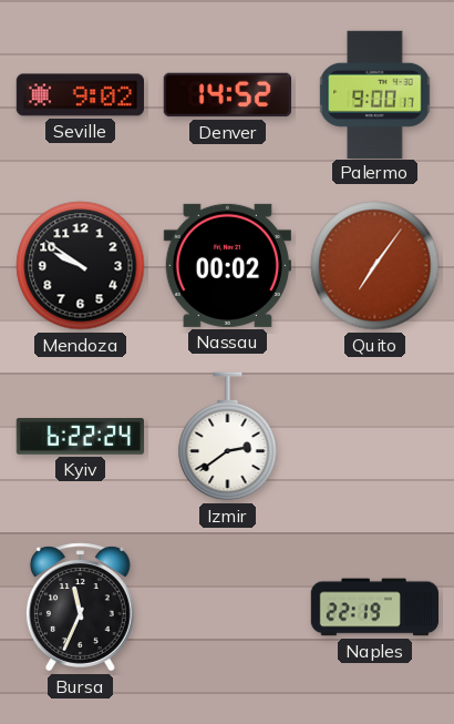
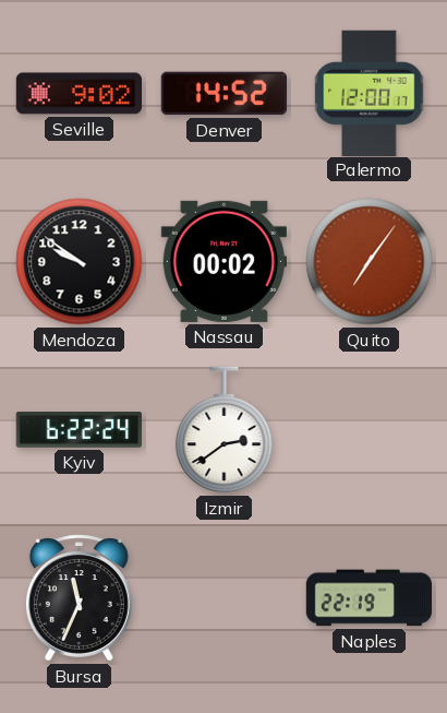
Palermo: 9:00 -> 12:00 (370, 93)
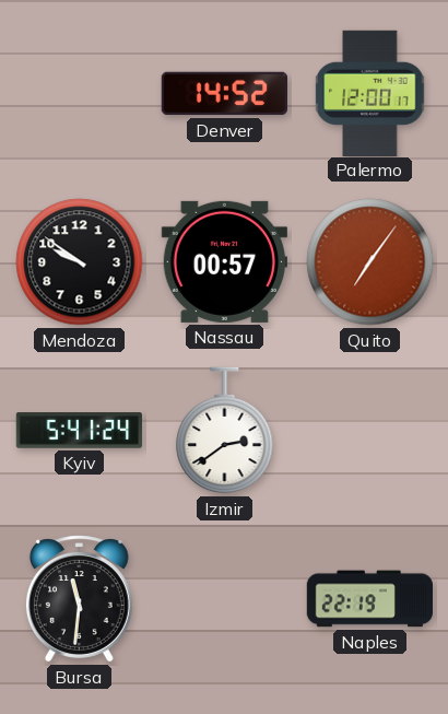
Seville: 9:02 -> none (78, 94)
Nassau: 00:02 -> 00:57 (224, 261)
Kyiv: 6:22 -> 5:41 (79, 431)
Bursa: 11:34 -> 11:31 (79, 599)
